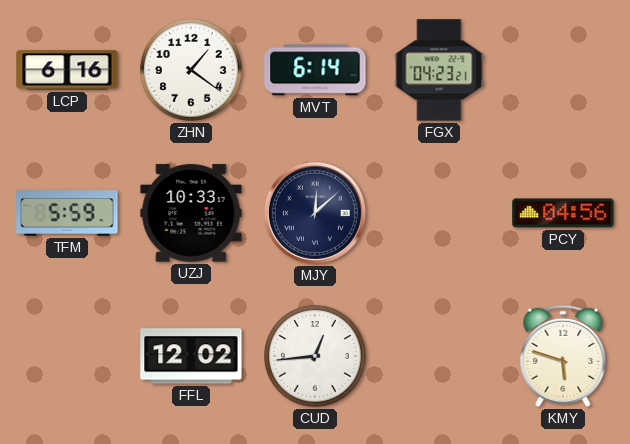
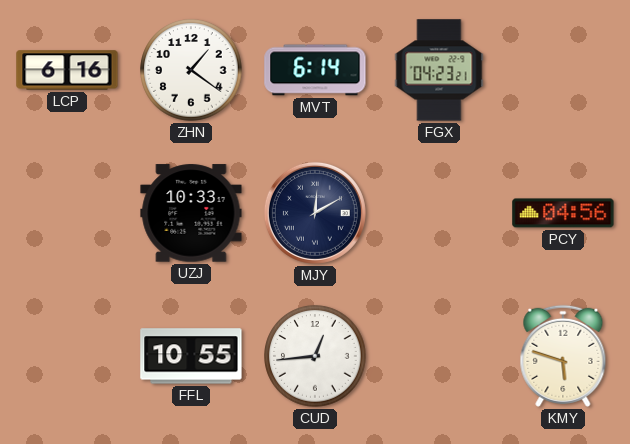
TFM: 5:59 -> none (67, 213)
MJY: 12:08 -> 12:10 (315, 213)
FFL: 12:02 -> 10:55 (191, 356)
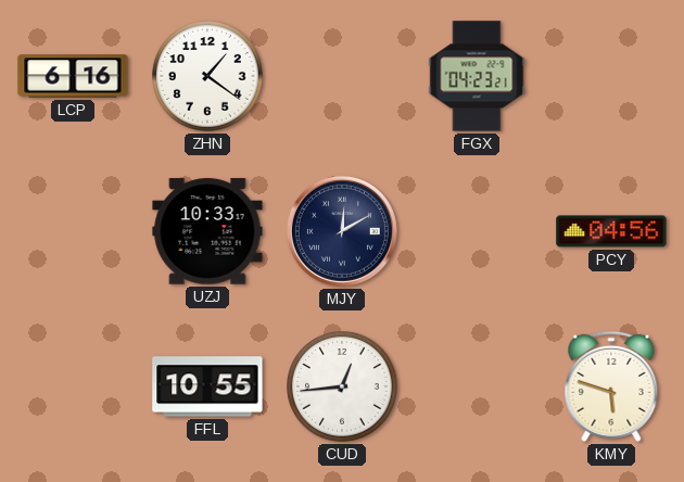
MVT: 6:14 -> none (315, 70)
